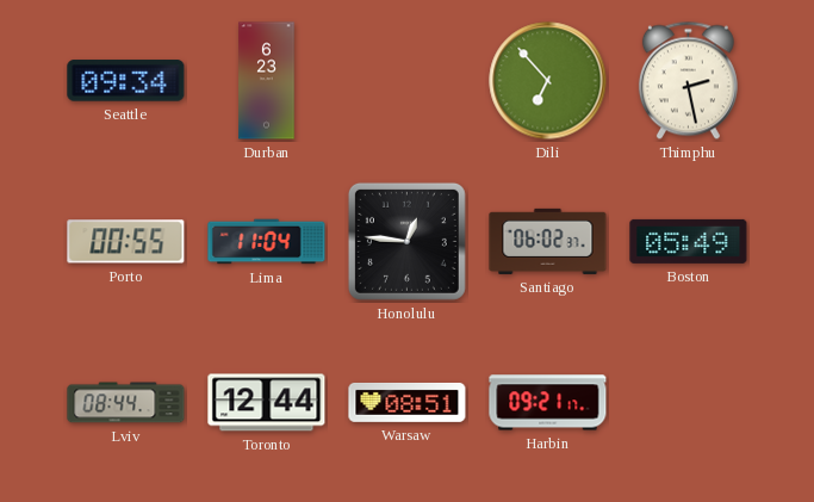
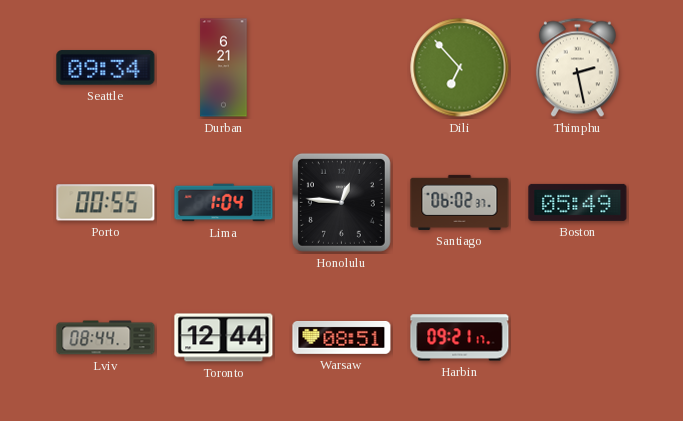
Durban: 6:23 -> 6:21 (224, 68)
Lima: 11:04 -> 1:04 (224, 203)
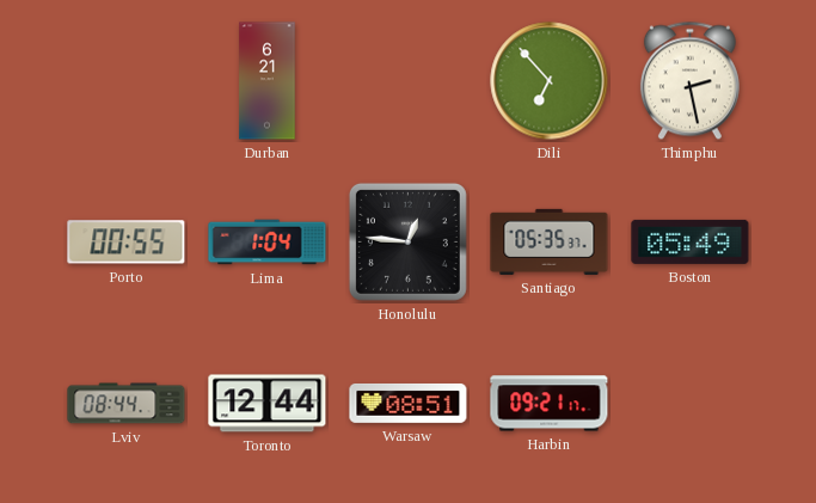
Seattle: 09:34 -> none (106, 68)
Santiago: 06:02 -> 05:35 (550, 241)
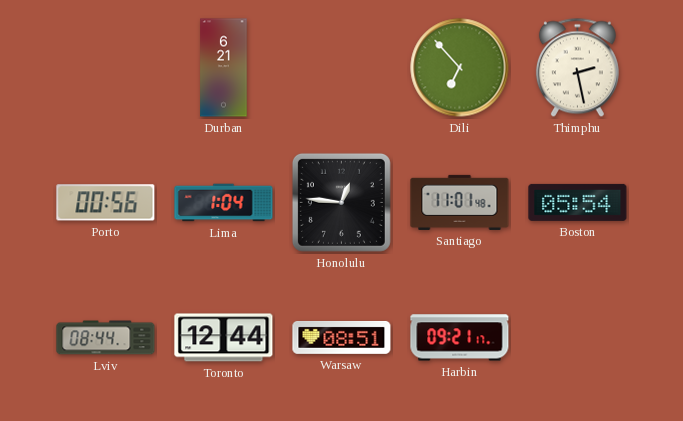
Porto: 00:55 -> 00:56 (106, 203)
Santiago: 05:35 -> 11:01 (460, 202)
Boston: 05:49 -> 05:54 (578, 202)
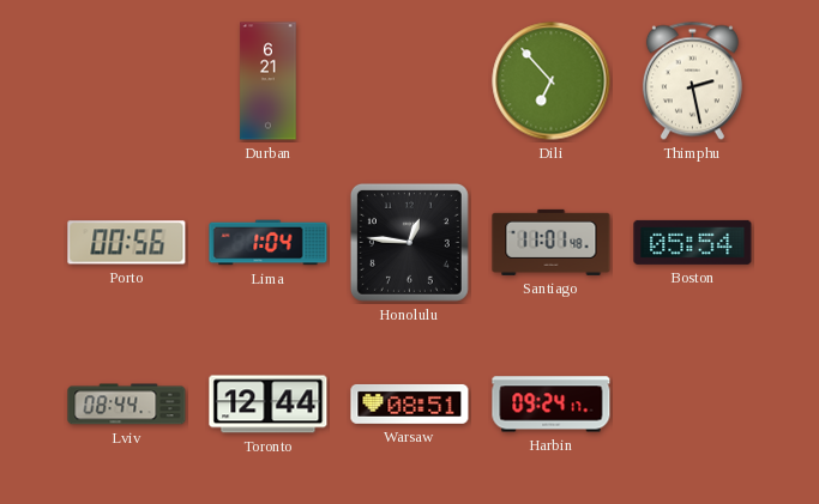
Harbin: 09:21 -> 09:24 (552, 405)
